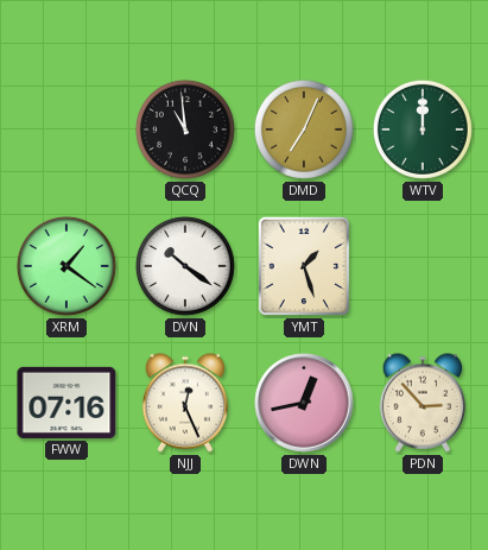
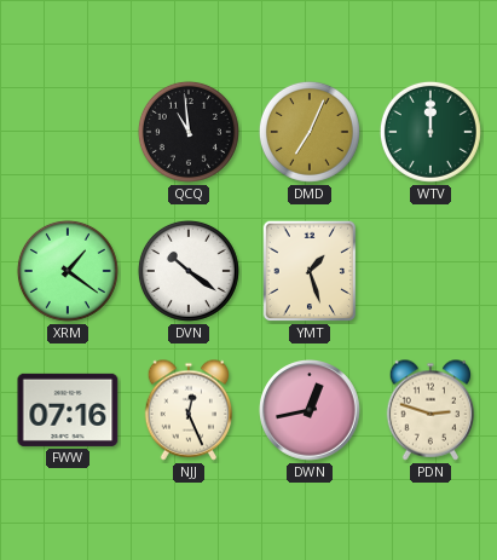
PDN: 2:53 -> 2:48 (430, 410)
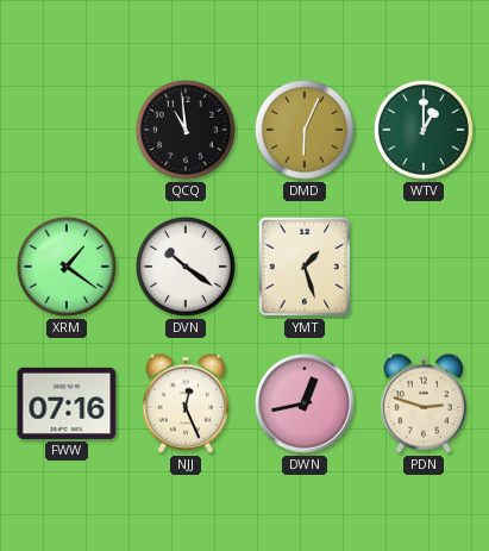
DMD: 7:04 -> 6:04 (305, 130)
WTV: 12:00 -> 1:00 (424, 130)
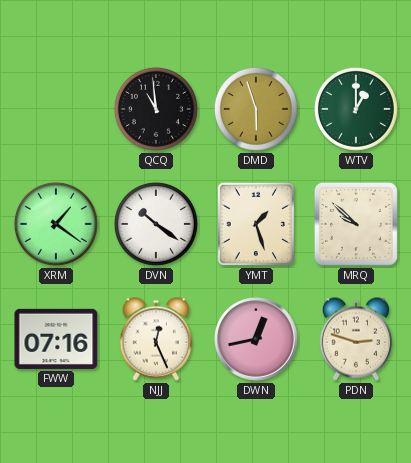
DMD: 6:04 -> 5:57 (256, 109)
MRQ: none -> 9:52 (356, 224)
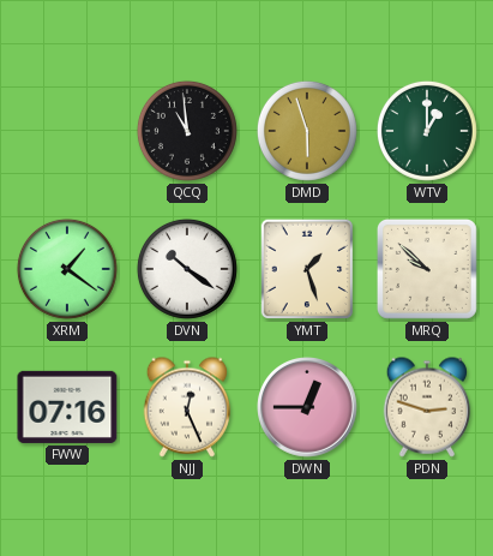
DWN: 12:43 -> 12:45 (308, 408)
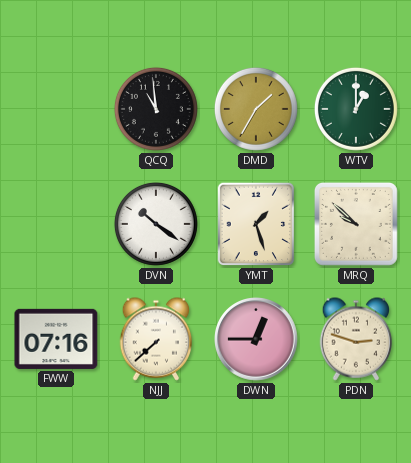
DMD: 5:57 -> 1:35 (256, 109)
XRM: 1:21 -> none (67, 269)
NJJ: 12:26 -> 7:38 (156, 339)
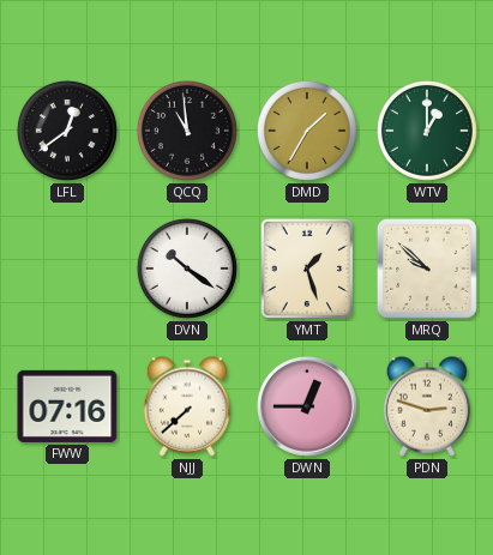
LFL: none -> 12:39 (67, 131)
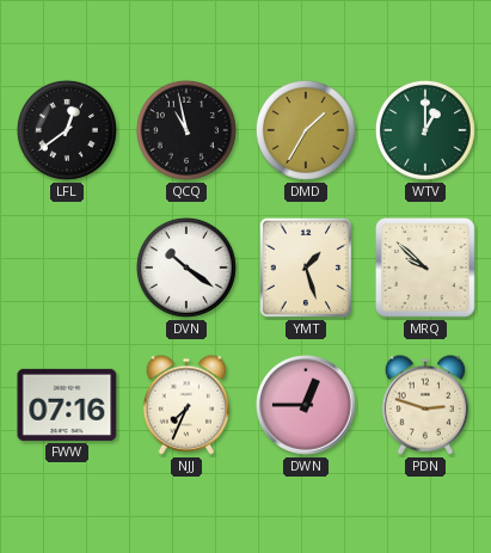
QCQ: 10:59 -> 10:58 (186, 130)
NJJ: 7:38 -> 7:34 (186, 405)
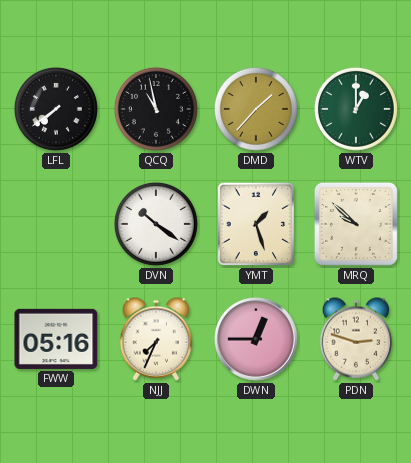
LFL: 12:39 -> 7:39 (56, 109)
DMD: 1:35 -> 1:37 (256, 109)
FWW: 07:16 -> 05:16 (56, 339)
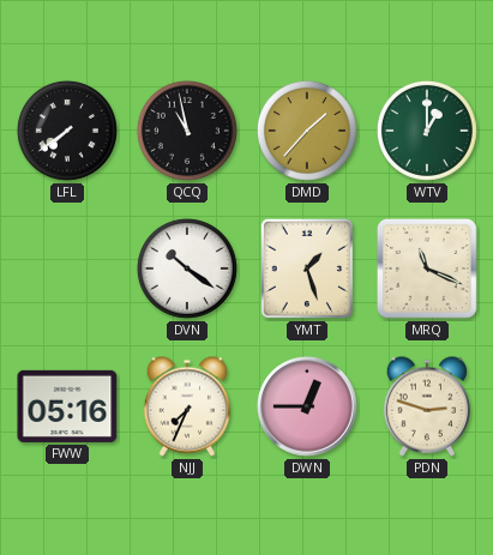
MRQ: 9:52 -> 11:19 (427, 269)
